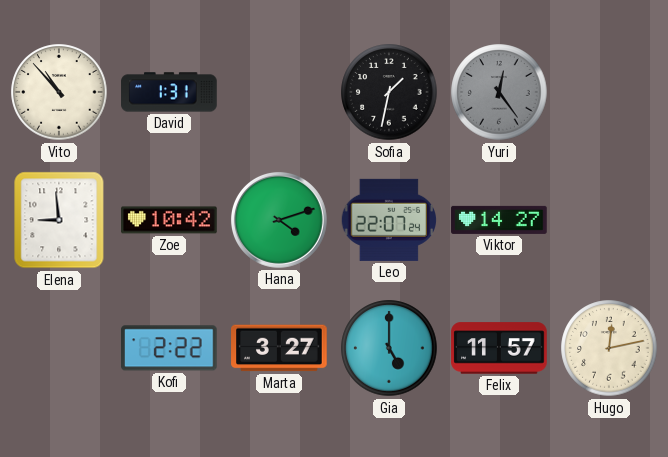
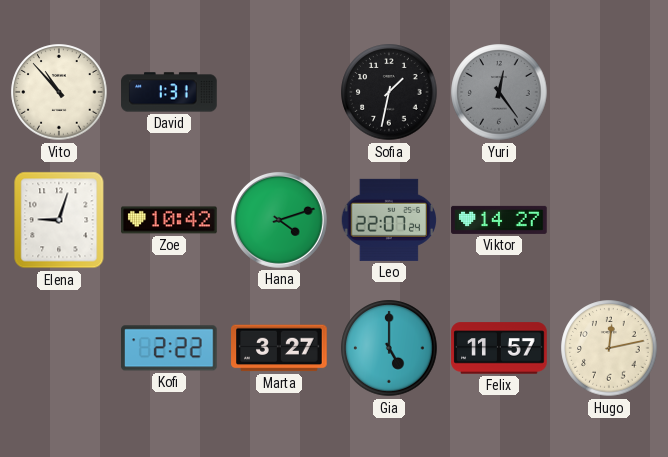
Elena: 8:59 -> 9:03 (59, 220)
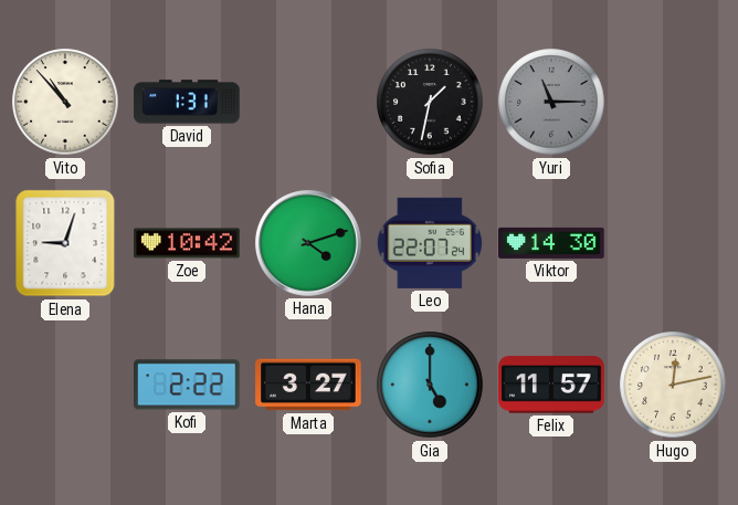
Yuri: 12:24 -> 11:15 (551, 102)
Viktor: 14:27 -> 14:30 (551, 243)
